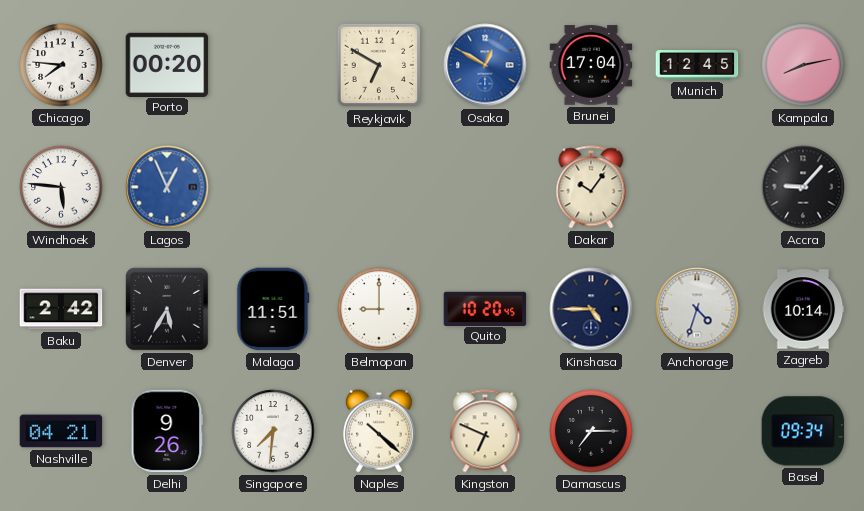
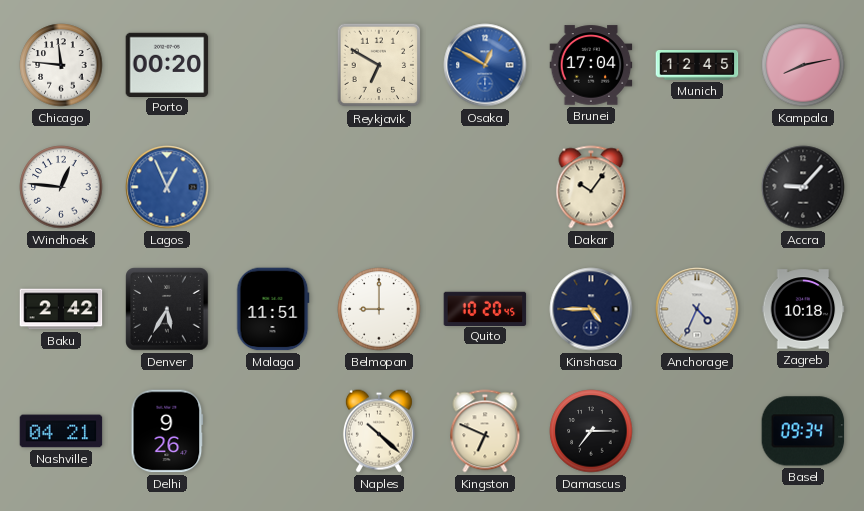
Chicago: 7:46 -> 11:46 (61, 65)
Windhoek: 5:46 -> 12:46 (61, 187)
Anchorage: 4:33 -> 4:34 (697, 309)
Zagreb: 10:14 -> 10:18 (803, 309)
Singapore: 7:31 -> none (273, 431)
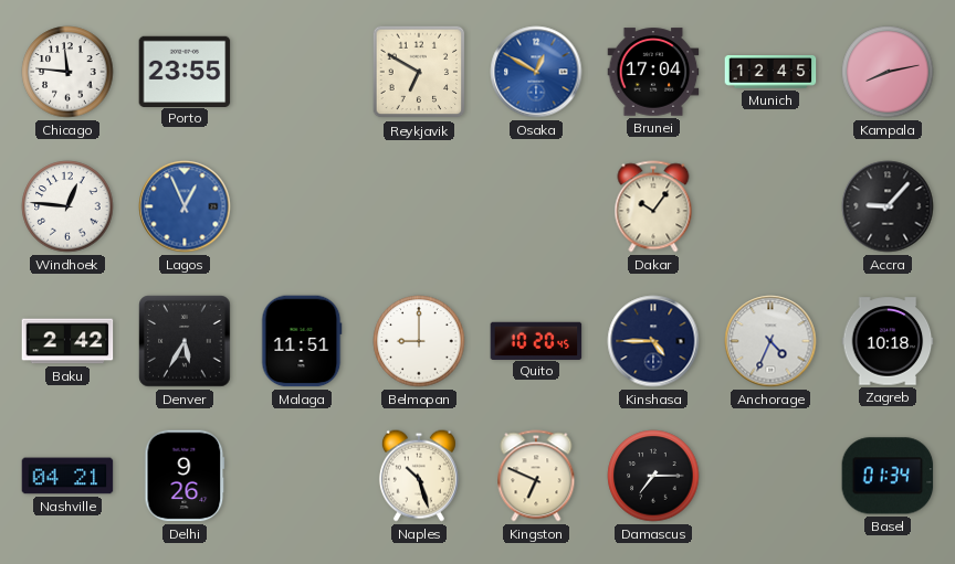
Porto: 00:20 -> 23:55 (185, 71)
Naples: 10:22 -> 10:27 (419, 476)
Basel: 09:34 -> 01:34 (888, 476)
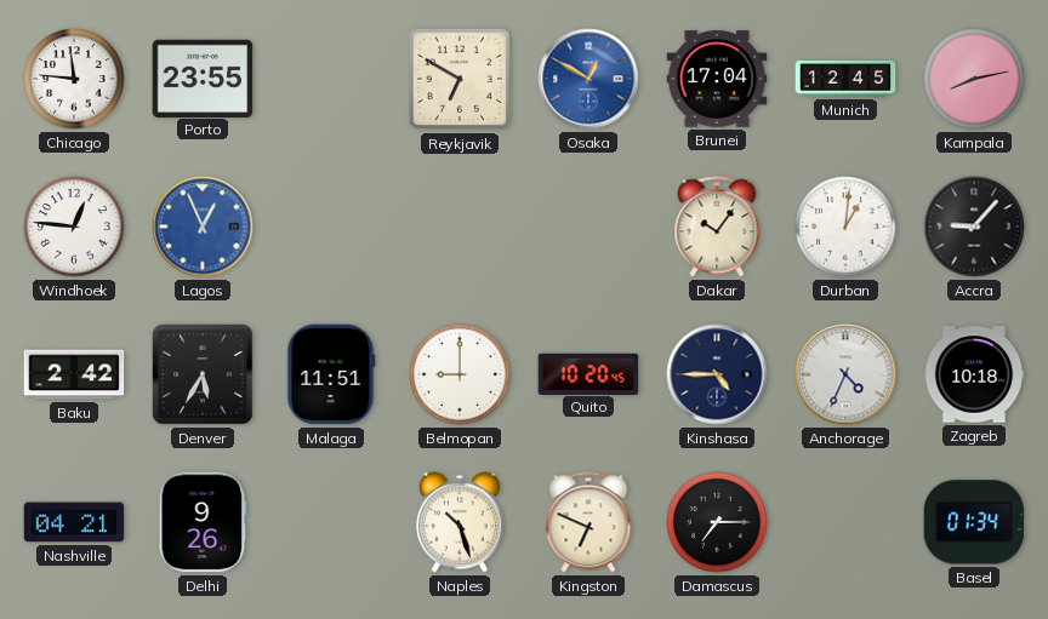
Durban: none -> 1:01 (845, 227)
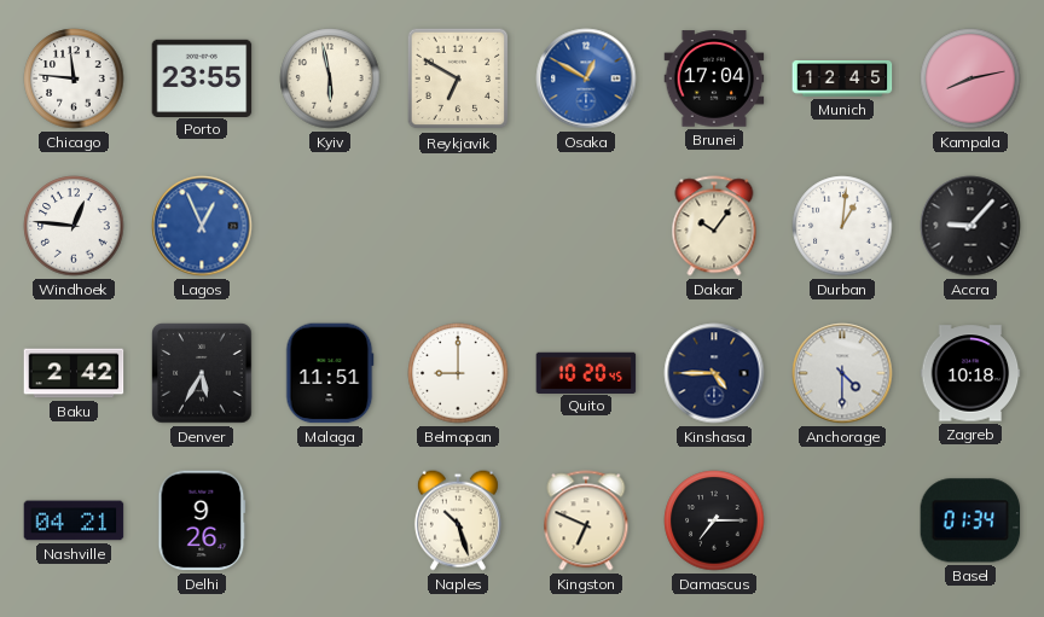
Kyiv: none -> 5:58 (330, 78)
Anchorage: 4:34 -> 4:30 (842, 373)
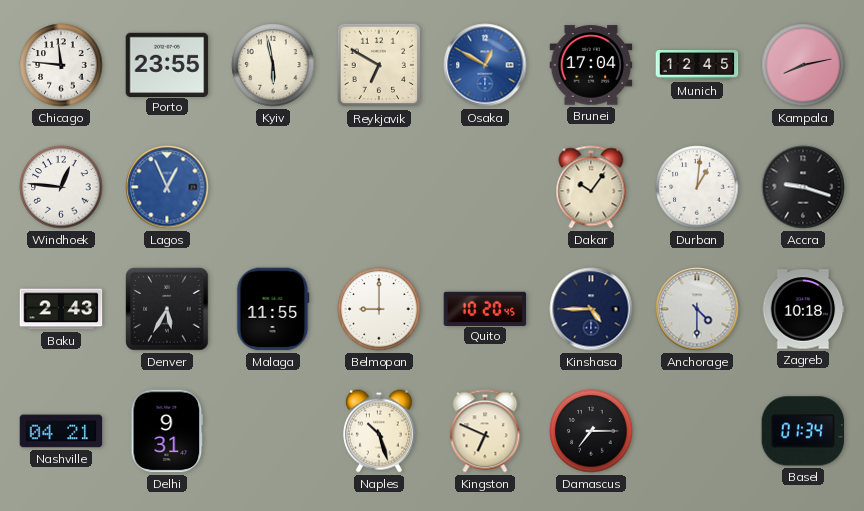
Accra: 9:07 -> 9:18 (803, 187)
Baku: 2:42 -> 2:43 (61, 309)
Malaga: 11:51 -> 11:55 (273, 309)
Delhi: 9:26 -> 9:31 (167, 431)
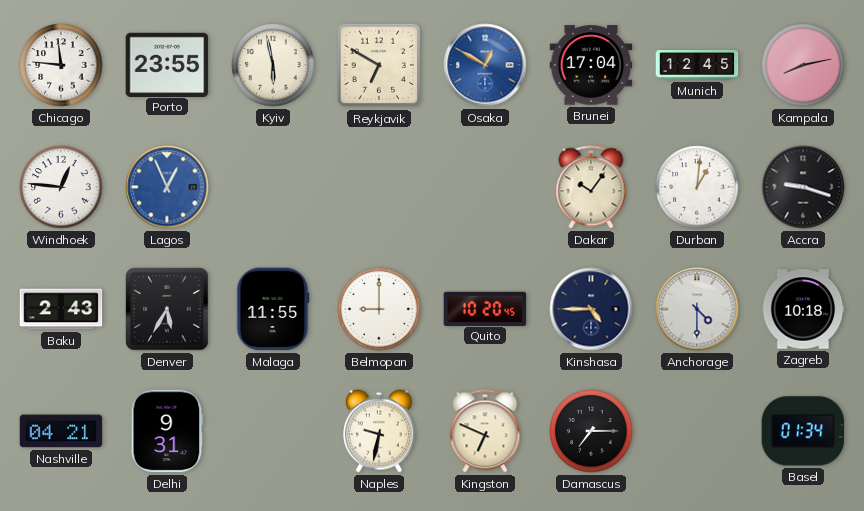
Naples: 10:27 -> 9:32 (379, 431)
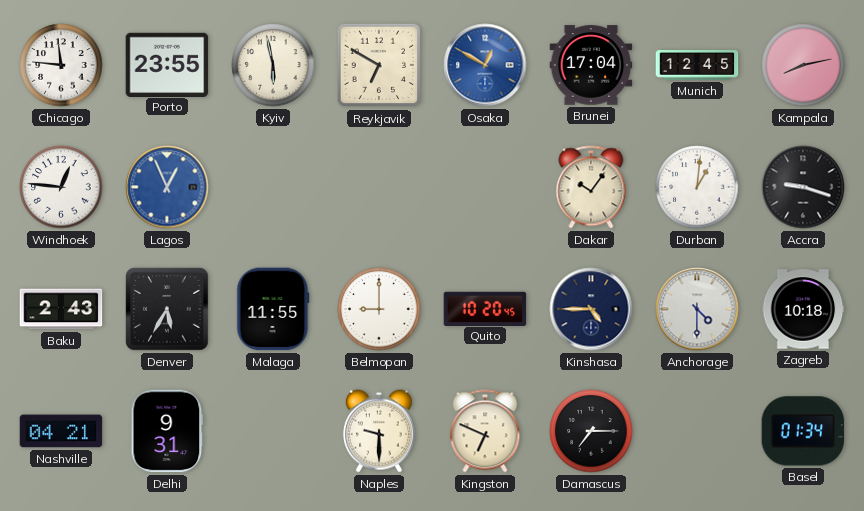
Naples: 9:32 -> 9:30 (379, 431)
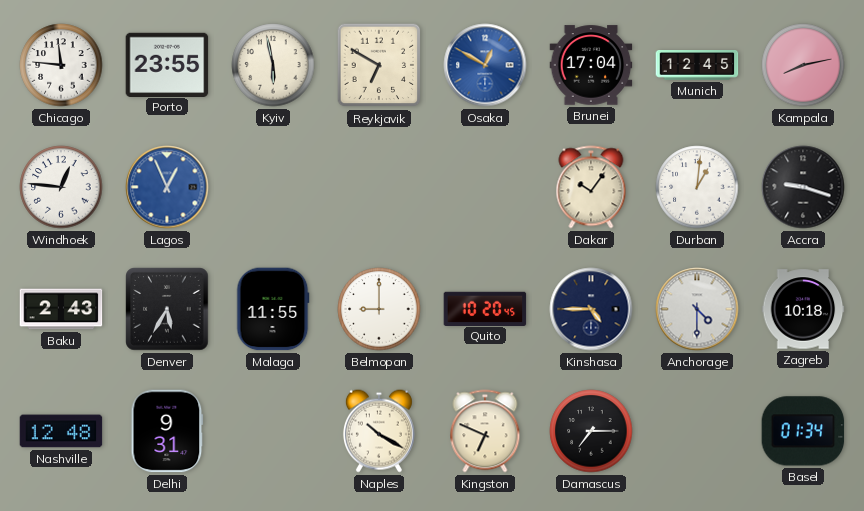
Nashville: 04:21 -> 12:48 (61, 431)
Naples: 9:30 -> 10:20 (379, 431)
